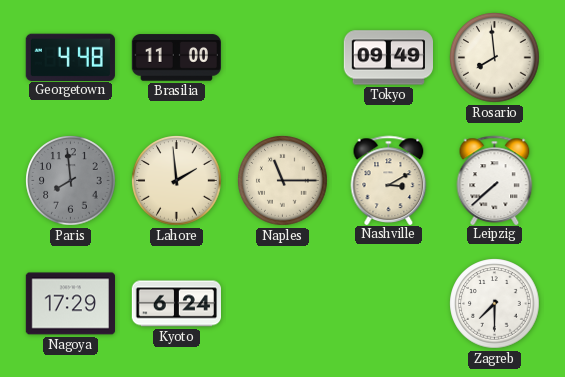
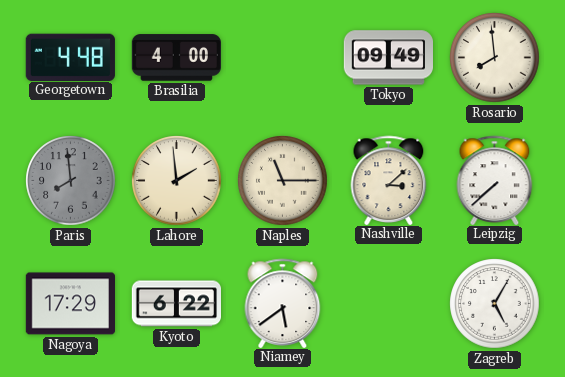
Brasilia: 11:00 -> 4:00 (176, 58)
Nashville: 3:10 -> 3:08 (389, 180)
Kyoto: 6:24 -> 6:22 (176, 304)
Niamey: none -> 5:39 (283, 303)
Zagreb: 7:30 -> 5:05 (495, 304)
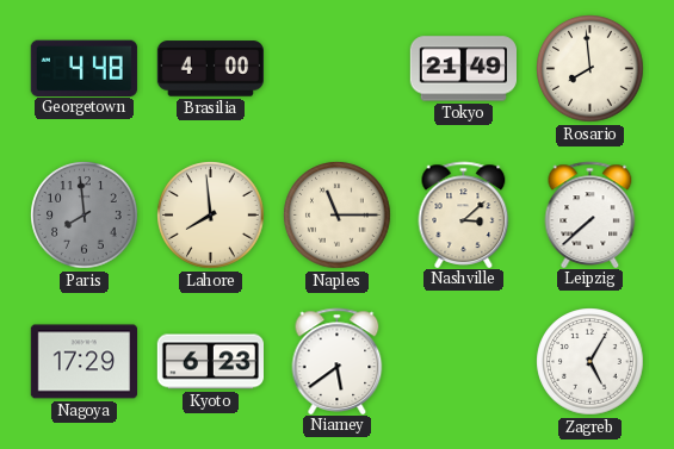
Tokyo: 09:49 -> 21:49 (463, 69)
Lahore: 1:59 -> 7:59 (211, 216)
Kyoto: 6:22 -> 6:23 (210, 362)
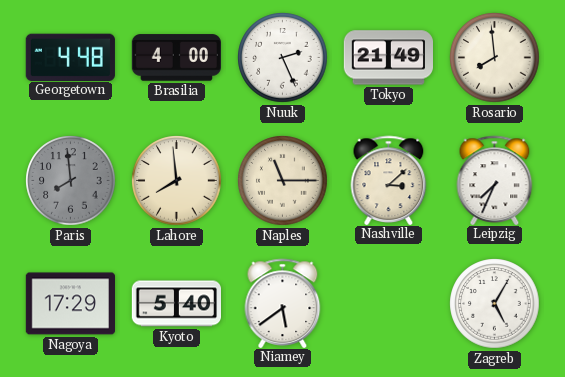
Nuuk: none -> 2:26 (283, 58)
Leipzig: 7:38 -> 7:34 (495, 180)
Kyoto: 6:23 -> 5:40 (176, 304)
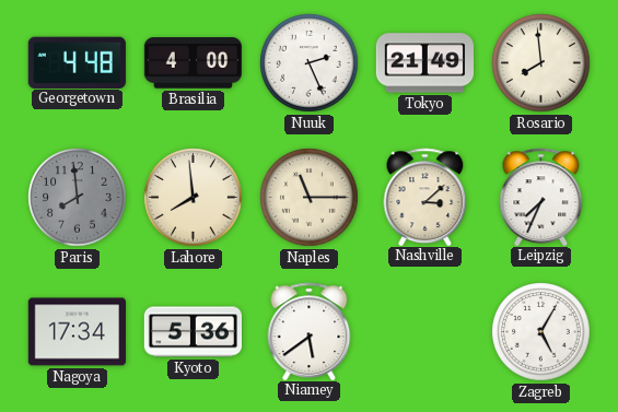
Nagoya: 17:29 -> 17:34 (77, 332)
Kyoto: 5:40 -> 5:36 (193, 332)
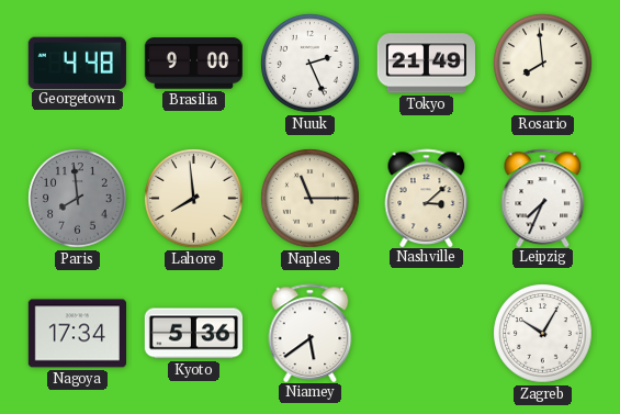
Brasilia: 4:00 -> 9:00 (193, 64)
Zagreb: 5:05 -> 10:05 (543, 334)
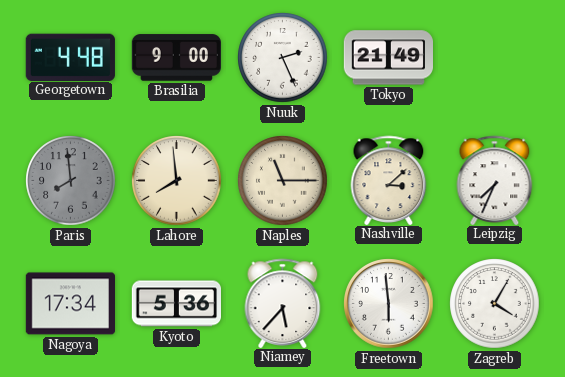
Rosario: 7:59 -> none (543, 64)
Niamey: 5:39 -> 5:37 (283, 303)
Freetown: none -> 5:59 (389, 304)
Zagreb: 10:05 -> 4:05 (495, 304)
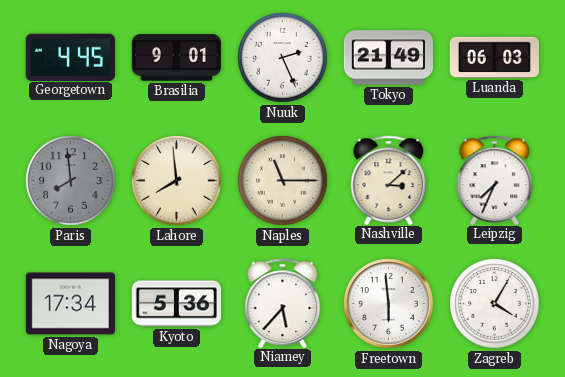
Georgetown: 4:48 -> 4:45 (70, 57)
Brasilia: 9:00 -> 9:01 (176, 58)
Luanda: none -> 06:03 (494, 57)
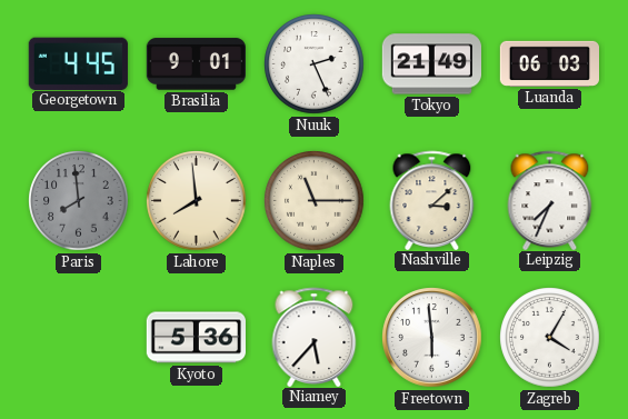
Nagoya: 17:34 -> none (70, 304)
